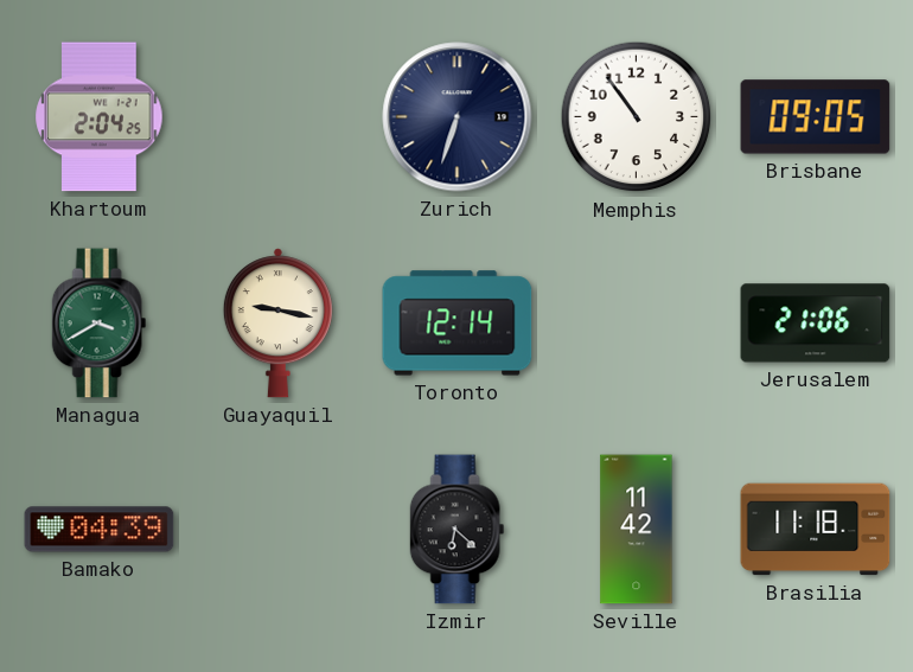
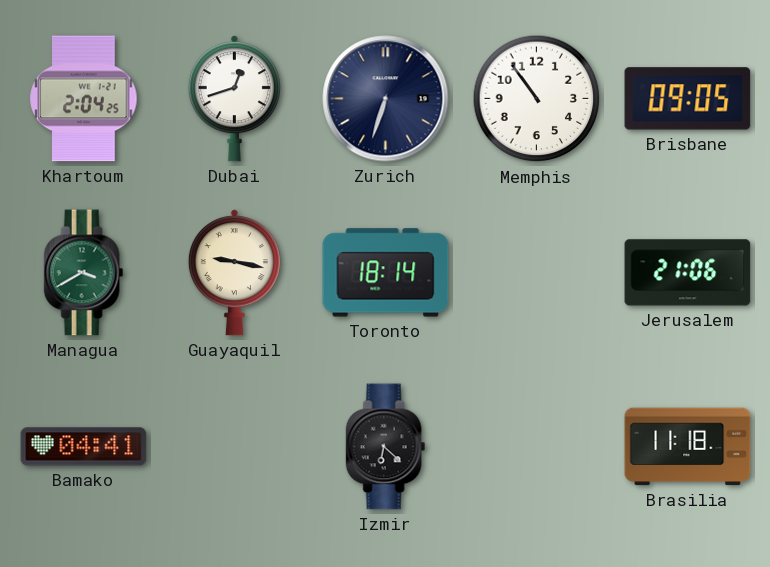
Dubai: none -> 12:42 (234, 99)
Toronto: 12:14 -> 18:14 (386, 273)
Bamako: 04:39 -> 04:41 (84, 447)
Seville: 11:42 -> none (637, 530)
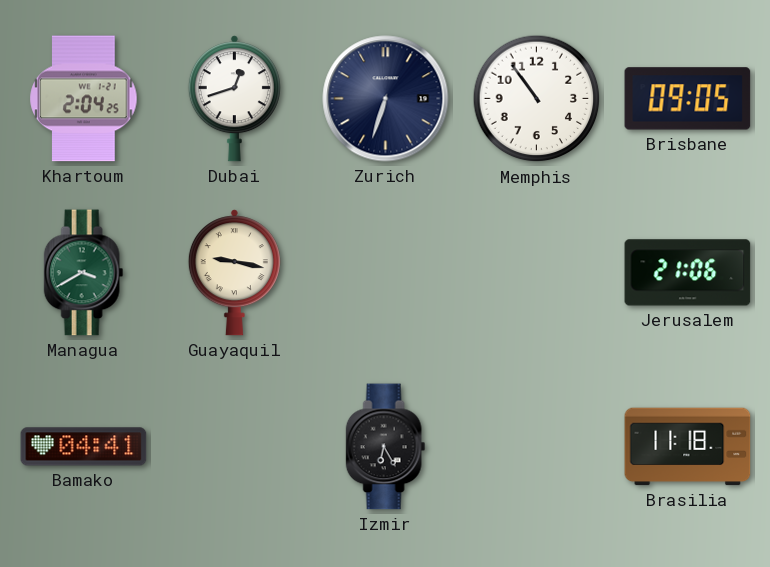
Toronto: 18:14 -> none (386, 273)
Izmir: 6:22 -> 6:25 (386, 447)
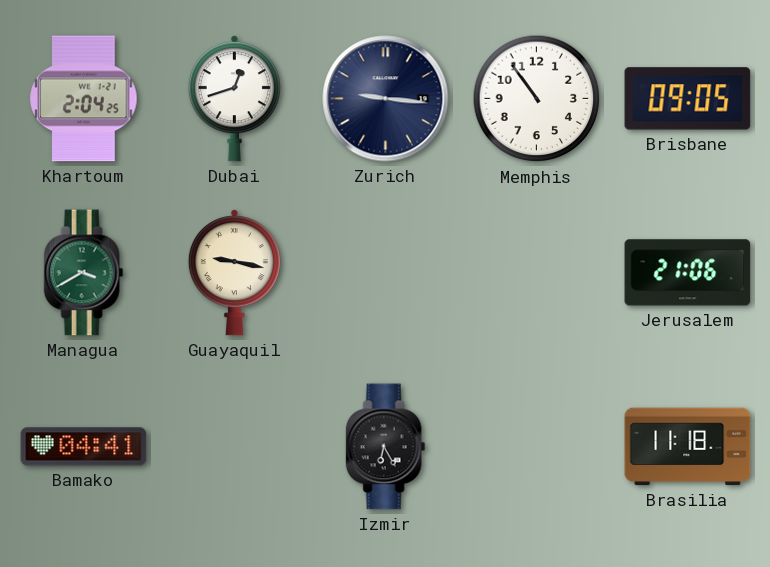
Zurich: 6:33 -> 9:16 (386, 99)
